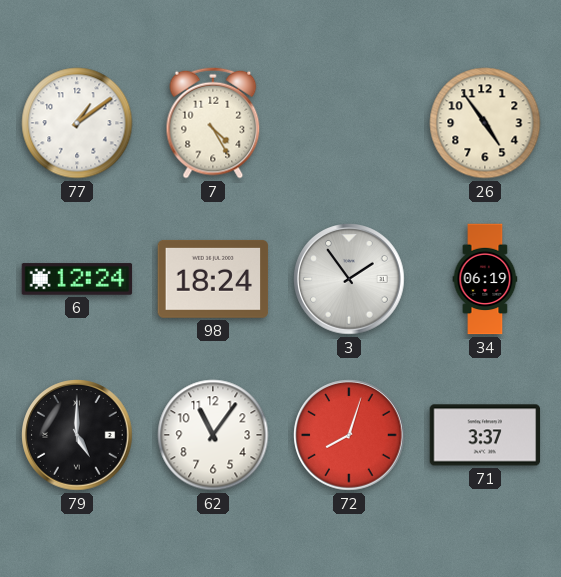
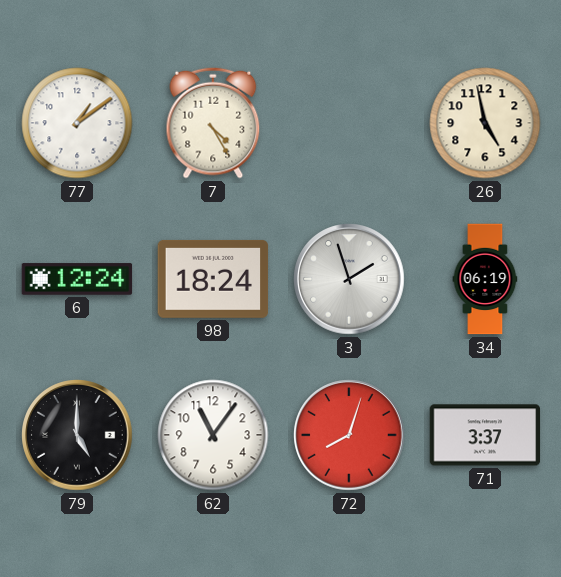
26: 4:54 -> 4:58 (485, 123)
3: 1:54 -> 1:57 (349, 279)
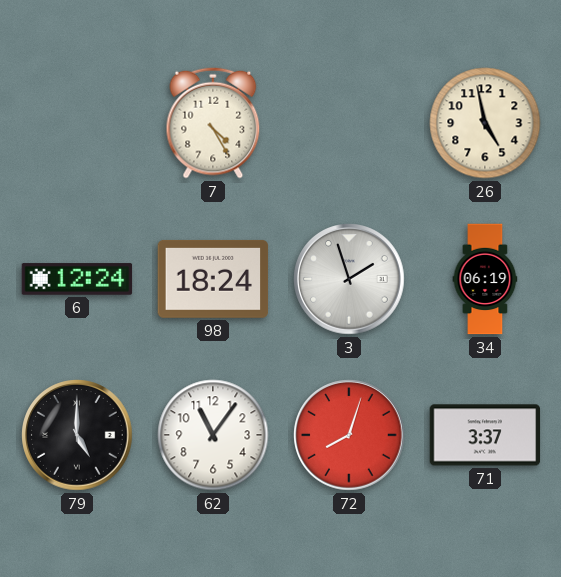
77: 1:09 -> none (77, 123)
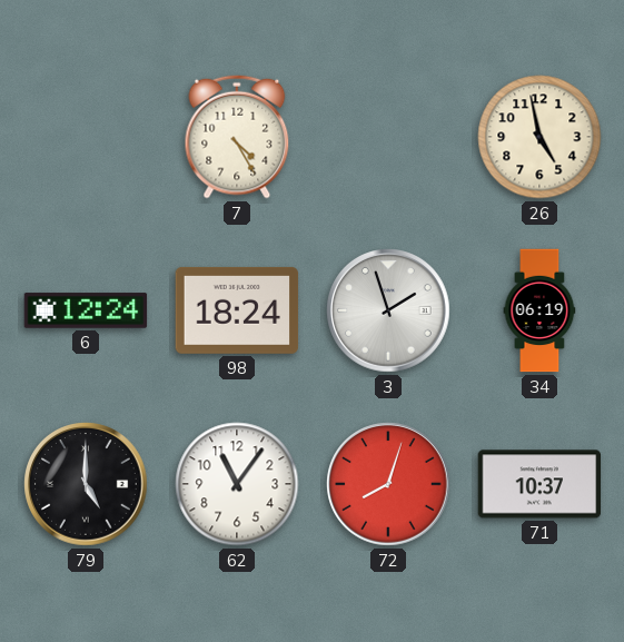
71: 3:37 -> 10:37 (539, 484)
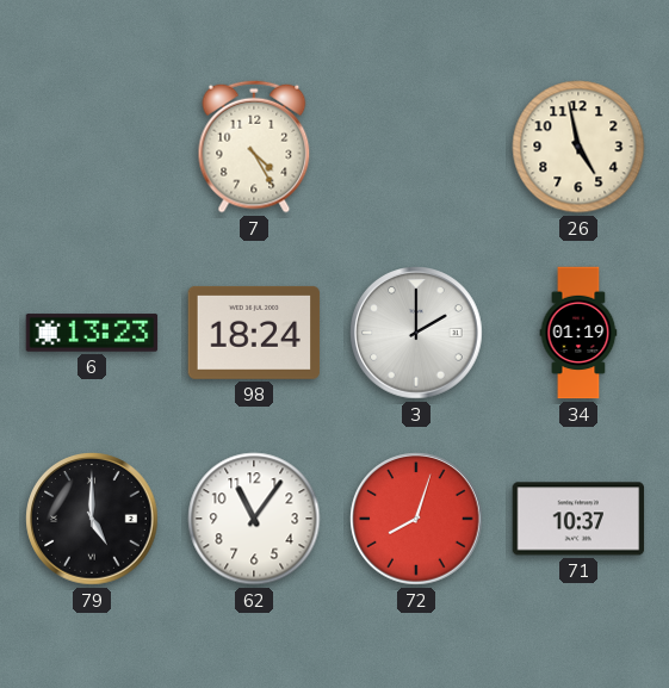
6: 12:24 -> 13:23 (92, 333)
3: 1:57 -> 2:00 (416, 333)
34: 06:19 -> 01:19 (578, 333)
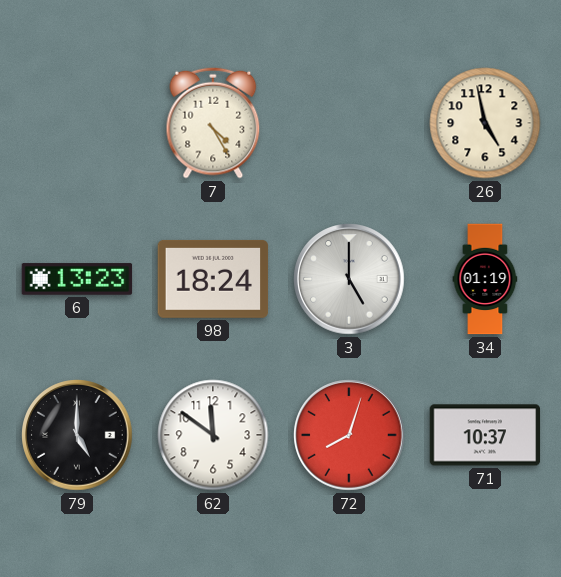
3: 2:00 -> 5:00 (349, 279)
62: 11:06 -> 11:51 (213, 435)
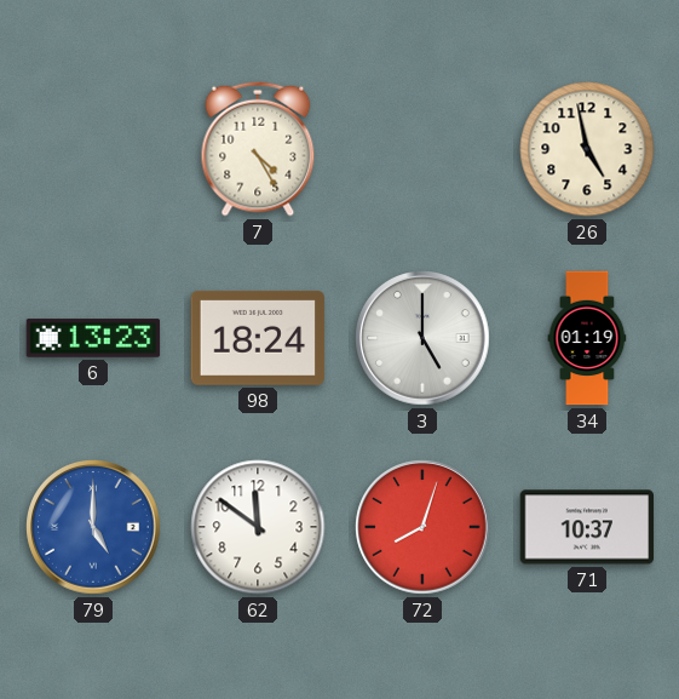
79 dial: black -> blue (93, 527)
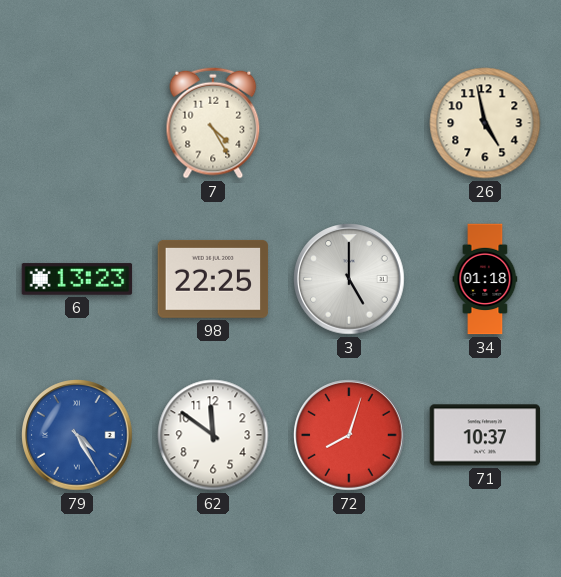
98: 18:24 -> 22:25 (213, 279)
34: 01:19 -> 01:18 (485, 279)
79: 5:00 -> 4:25 (77, 435)
